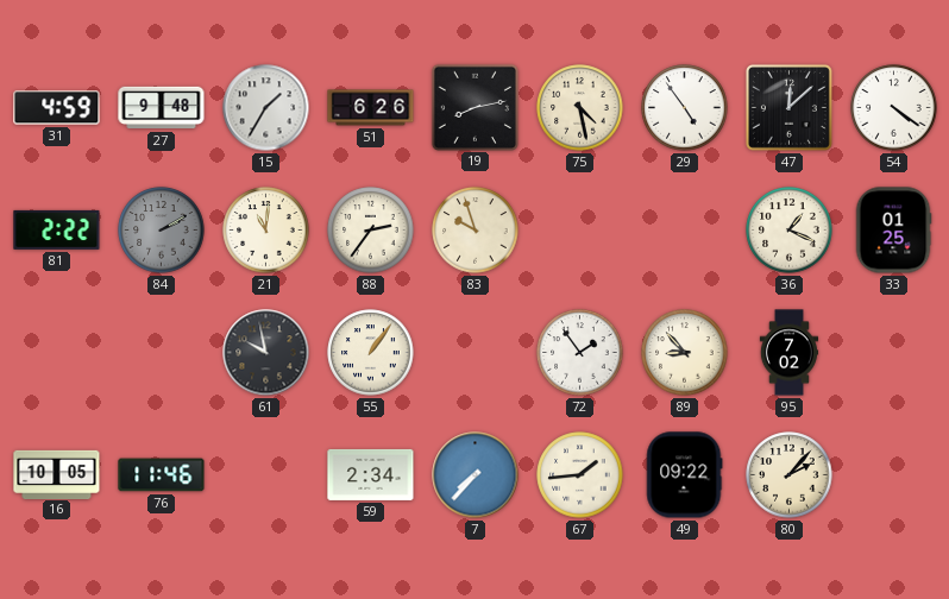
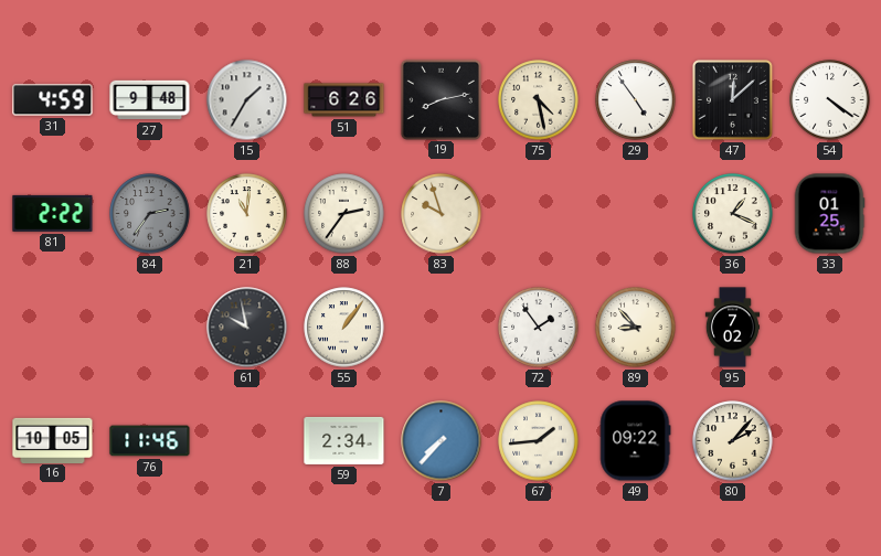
84: 2:10 -> 2:36 (150, 214)
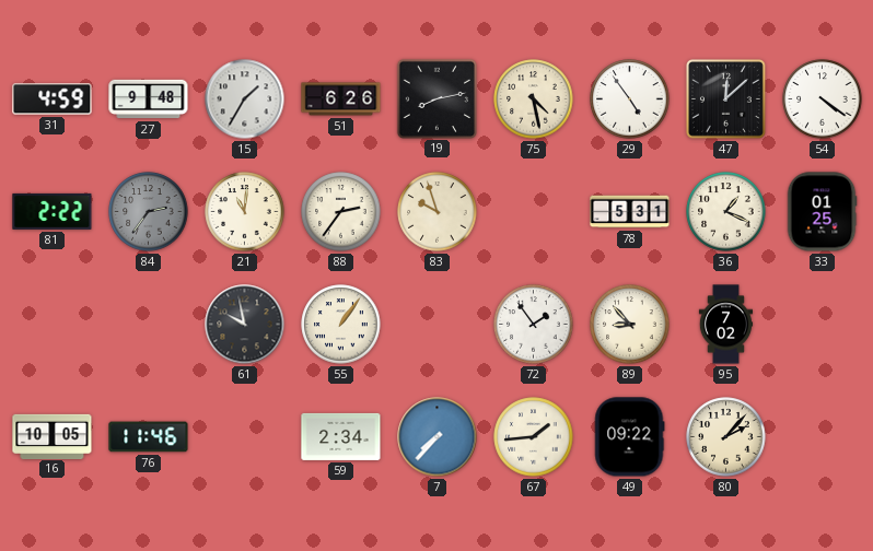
78: none -> 5:31 (630, 212)
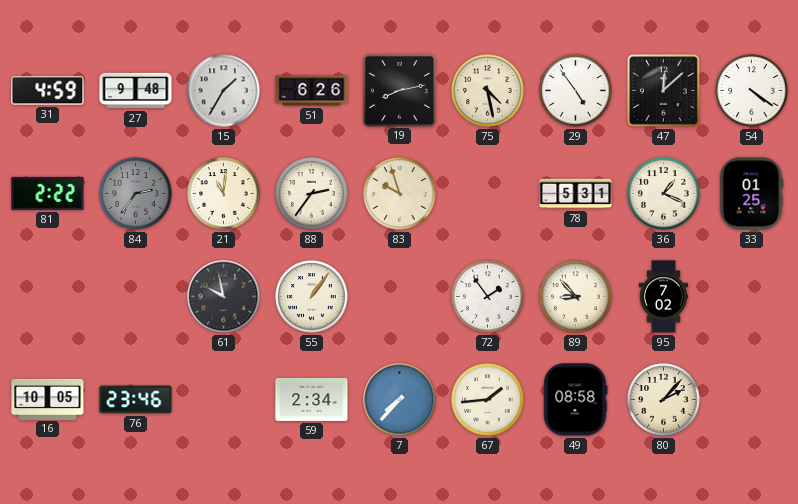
76: 11:46 -> 23:46 (136, 400)
49: 09:22 -> 08:58 (576, 400)
